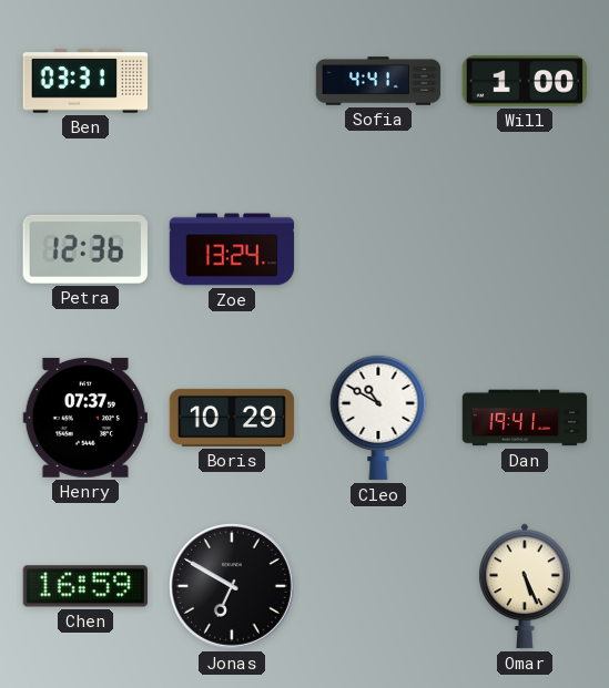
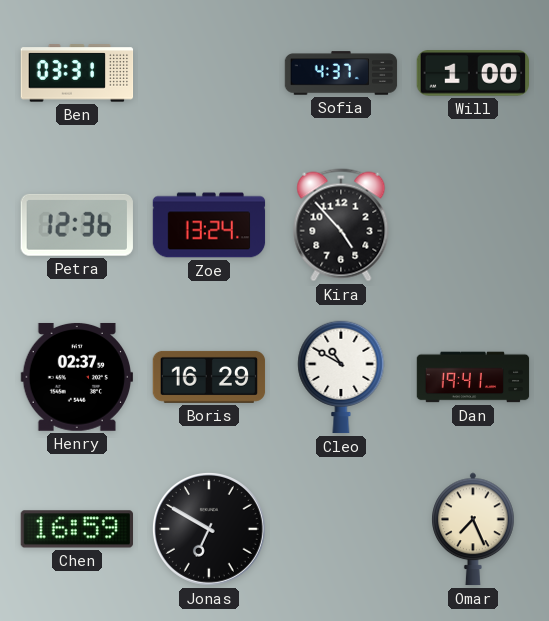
Sofia: 4:41 -> 4:37 (341, 73)
Kira: none -> 4:53 (341, 225)
Henry: 07:37 -> 02:37 (76, 377)
Boris: 10:29 -> 16:29 (209, 377)
Omar: 5:26 -> 7:26 (473, 529)
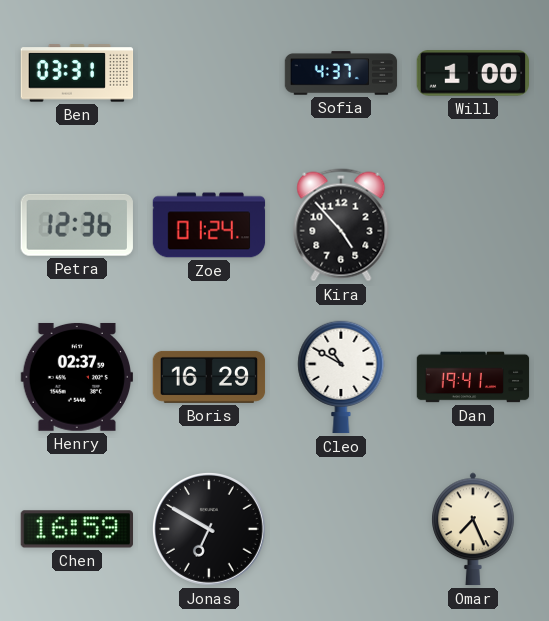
Zoe: 13:24 -> 01:24 (209, 225)
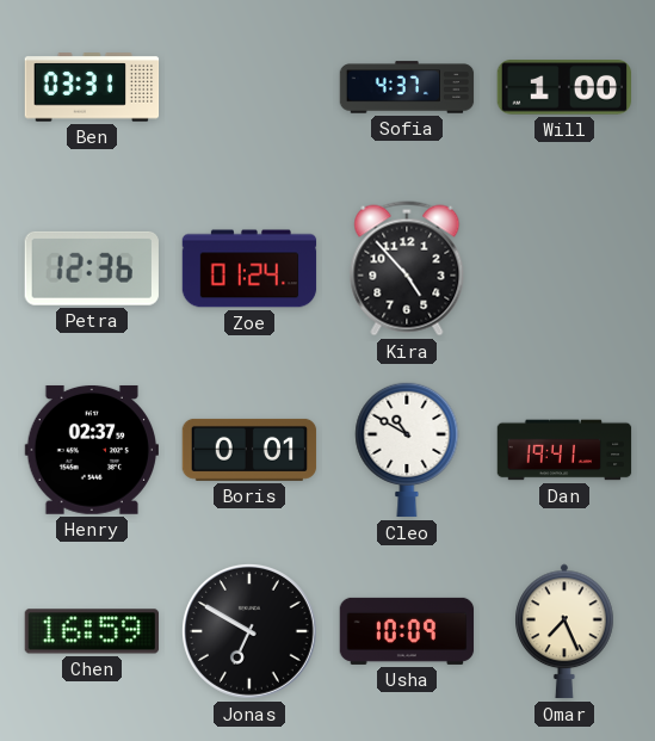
Boris: 16:29 -> 0:01 (249, 450)
Usha: none -> 10:09 (407, 631)
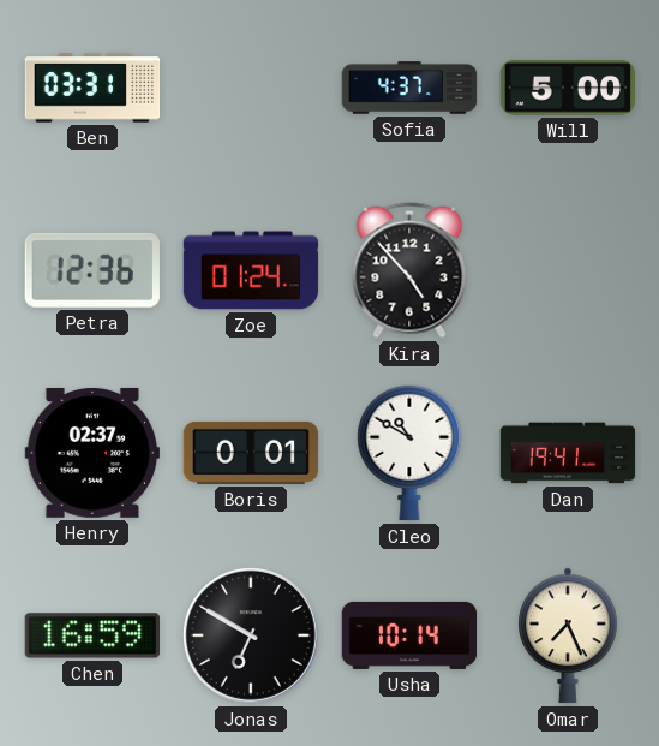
Will: 1:00 -> 5:00 (567, 88)
Usha: 10:09 -> 10:14 (409, 635)
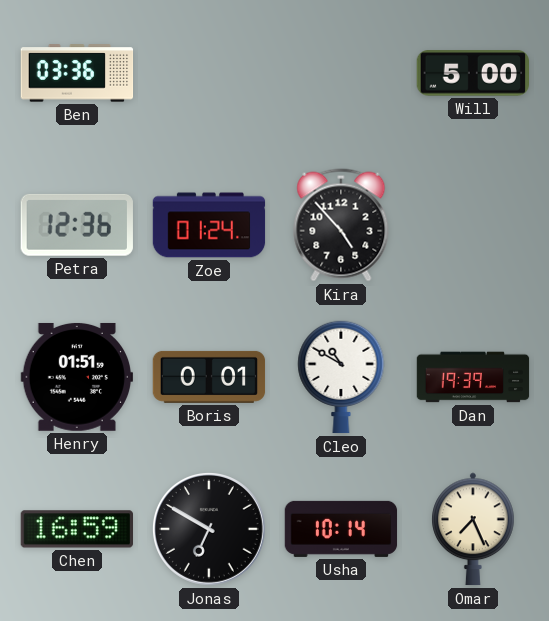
Ben: 03:31 -> 03:36 (77, 73)
Sofia: 4:37 -> none (409, 88)
Henry: 02:37 -> 01:51 (76, 377)
Dan: 19:41 -> 19:39 (473, 377)
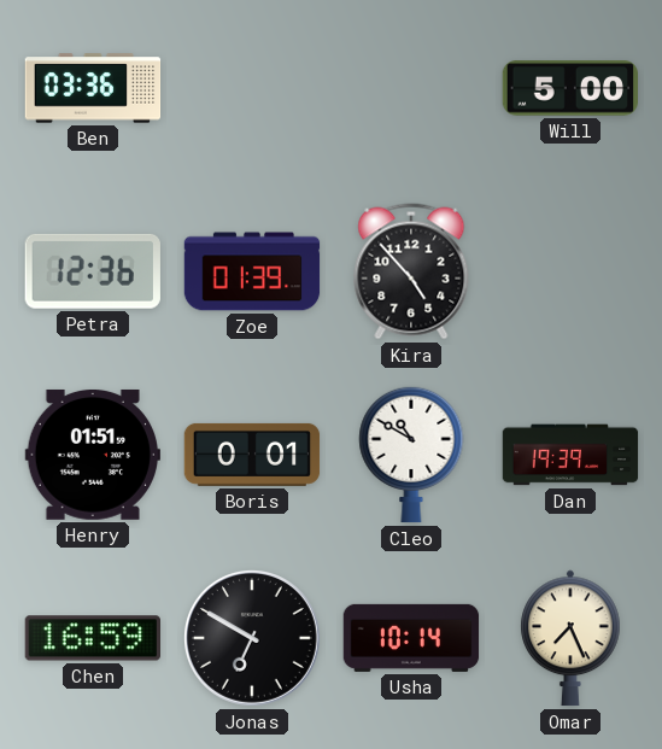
Zoe: 01:24 -> 01:39 (252, 271)
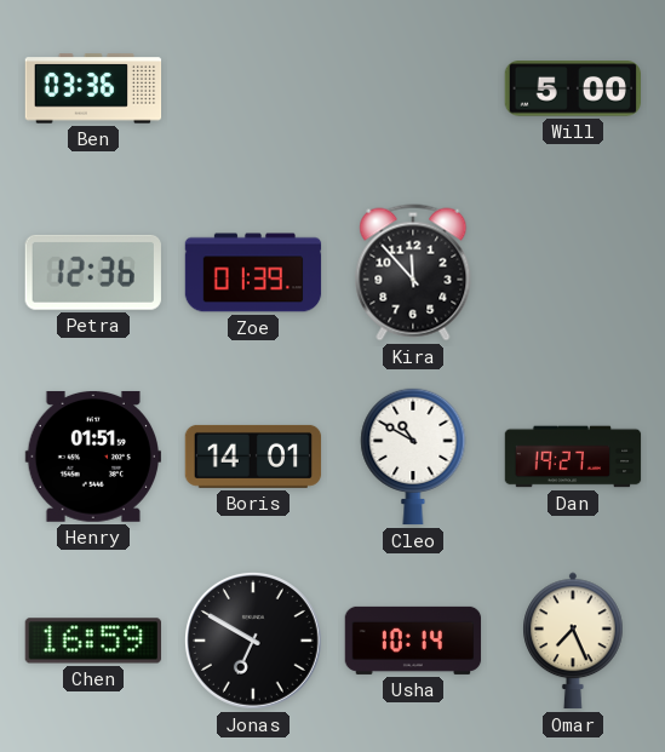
Kira: 4:53 -> 11:53 (413, 272)
Boris: 0:01 -> 14:01 (253, 457)
Dan: 19:39 -> 19:27 (573, 457)
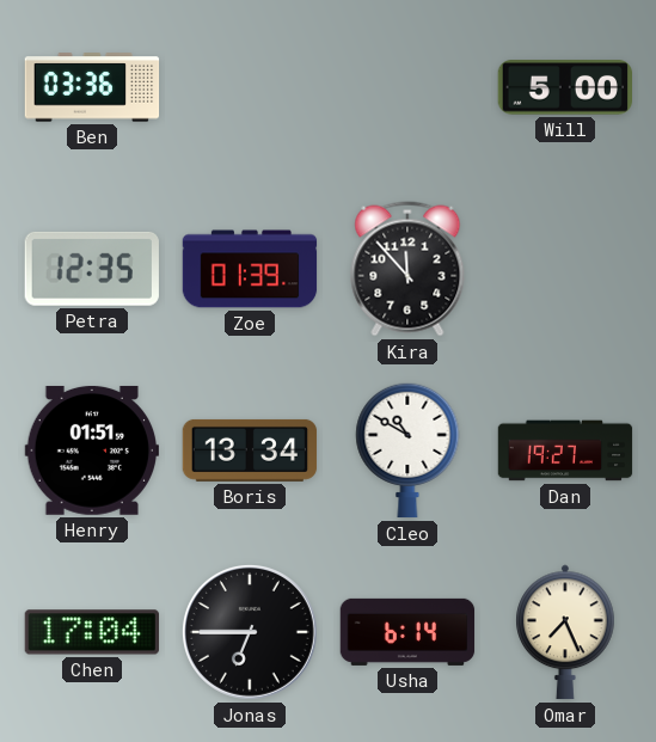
Petra: 12:36 -> 12:35 (92, 269)
Boris: 14:01 -> 13:34 (250, 450)
Chen: 16:59 -> 17:04 (91, 632)
Jonas: 6:50 -> 6:45 (250, 632)
Usha: 10:14 -> 6:14 (407, 632)
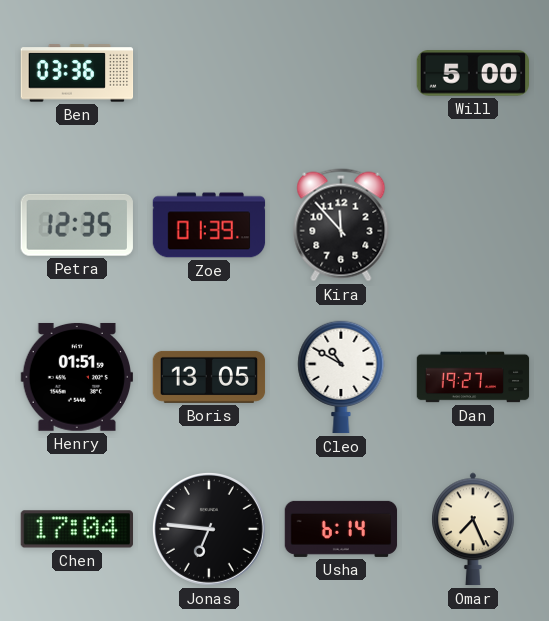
Boris: 13:34 -> 13:05 (209, 377)
Jonas: 6:45 -> 6:46 (209, 529)
